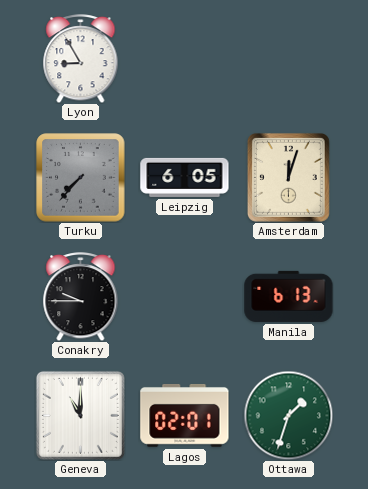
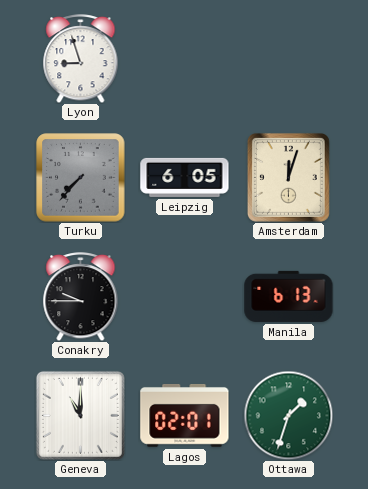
Lyon: 8:55 -> 8:57 (81, 59)
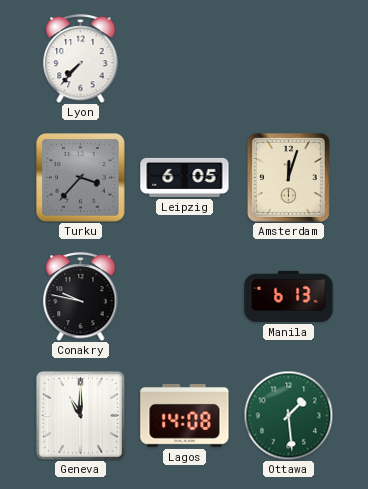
Lyon: 8:57 -> 7:37 (81, 59)
Turku: 7:37 -> 3:37 (81, 178)
Conakry: 9:45 -> 9:47 (81, 297)
Lagos: 02:01 -> 14:08 (185, 415)
Ottawa: 1:33 -> 1:29 (288, 415)
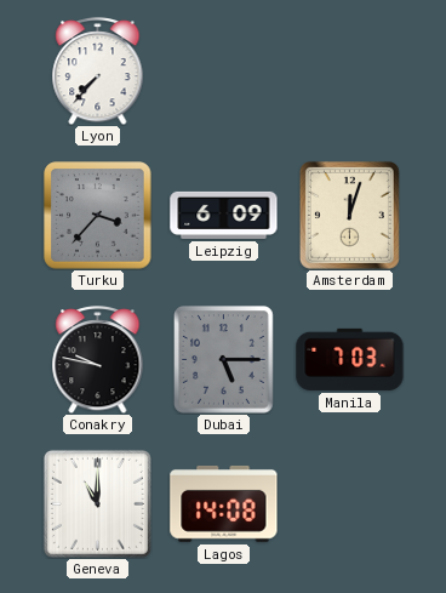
Leipzig: 6:05 -> 6:09 (224, 215)
Dubai: none -> 5:15 (224, 360)
Manila: 6:13 -> 7:03 (350, 359)
Ottawa: 1:29 -> none (288, 415)
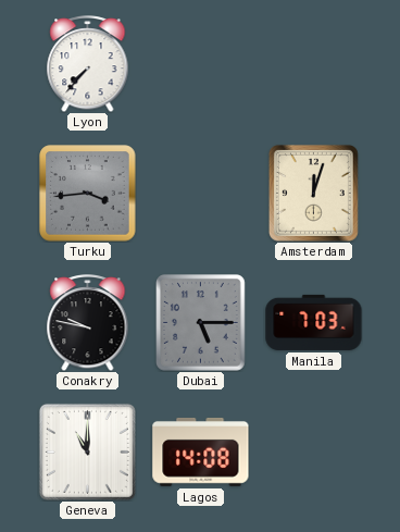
Turku: 3:37 -> 3:44 (88, 194)
Leipzig: 6:09 -> none (224, 215)
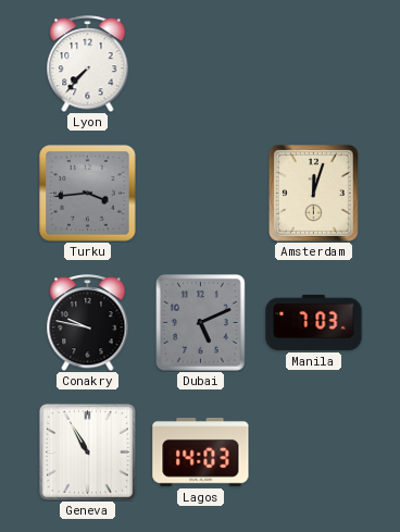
Dubai: 5:15 -> 5:11 (201, 323)
Geneva: 11:00 -> 10:55 (87, 451)
Lagos: 14:08 -> 14:03 (201, 451)
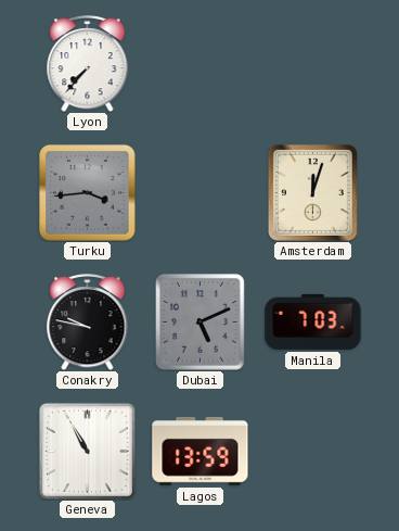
Lagos: 14:03 -> 13:59 (201, 451)
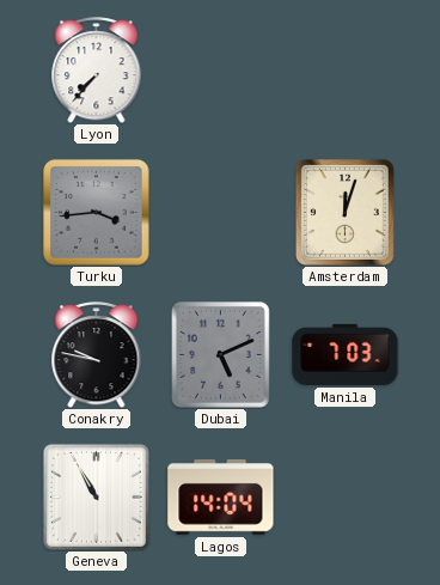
Lagos: 13:59 -> 14:04 (221, 496)
